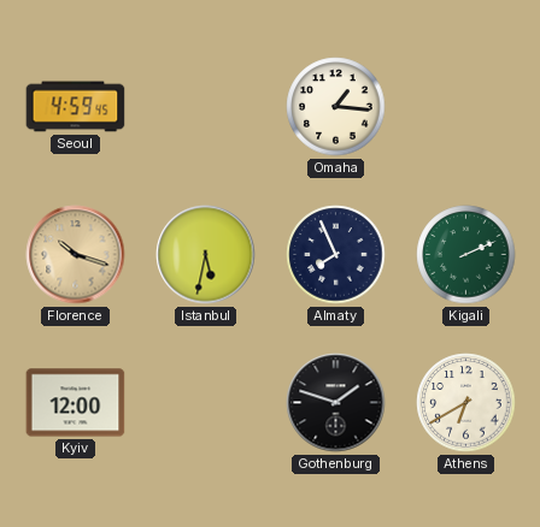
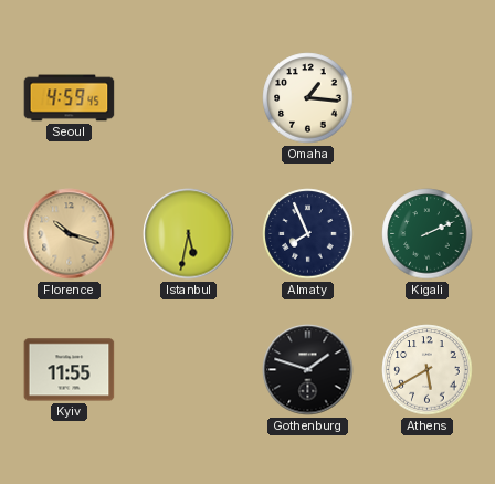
Kyiv: 12:00 -> 11:55 (70, 370)
Athens: 6:40 -> 5:40 (428, 370)
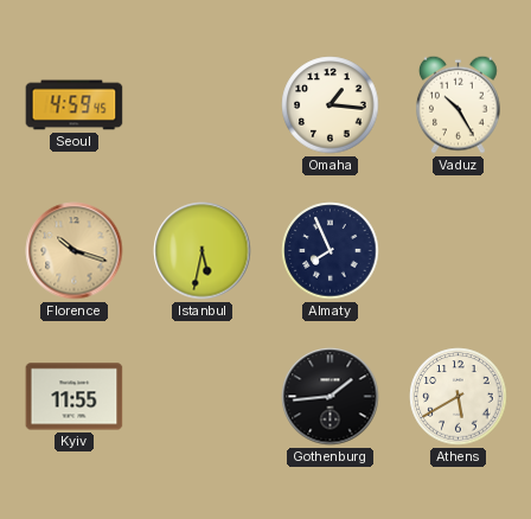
Vaduz: none -> 10:25 (459, 104)
Kigali: 2:11 -> none (428, 234)
Gothenburg: 1:48 -> 1:44 (331, 397)
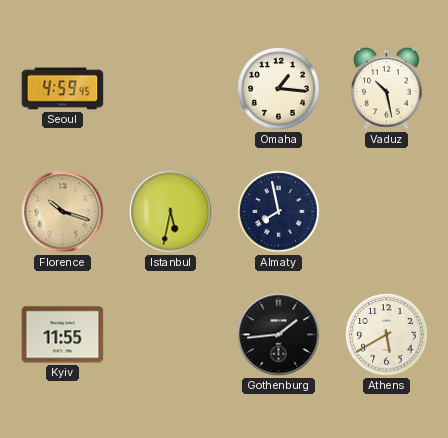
Vaduz: 10:25 -> 10:28 (387, 88)
Almaty: 7:56 -> 7:58 (279, 212)
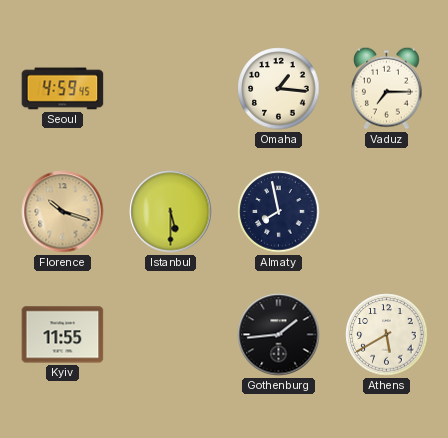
Vaduz: 10:28 -> 7:15 (387, 88)
Istanbul: 5:32 -> 5:30 (171, 212)
